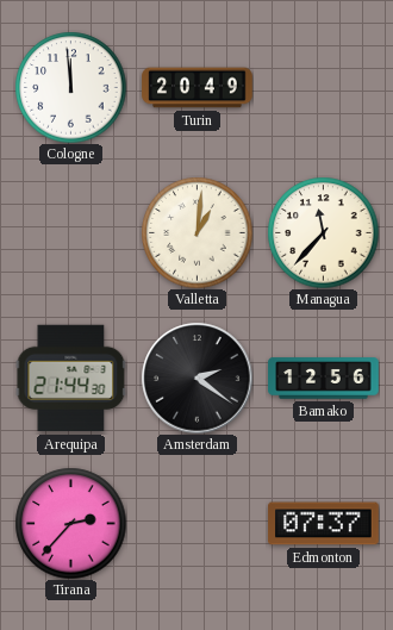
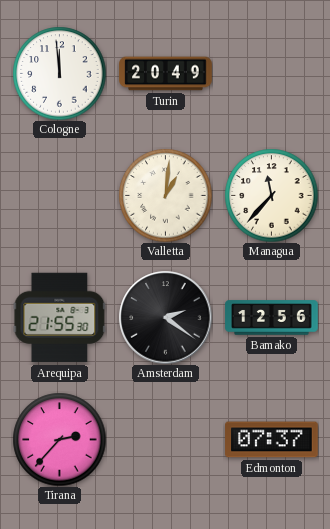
Arequipa: 21:44 -> 21:55 (59, 318)
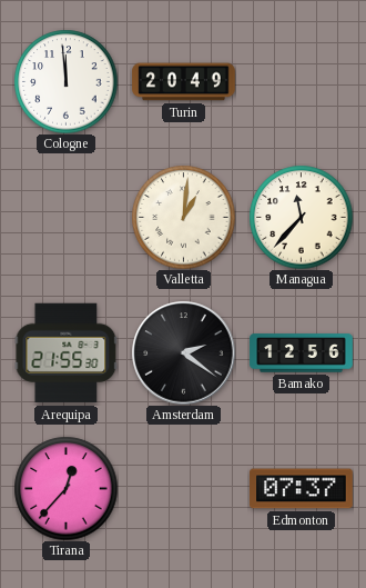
Tirana: 2:37 -> 12:37 (65, 488)
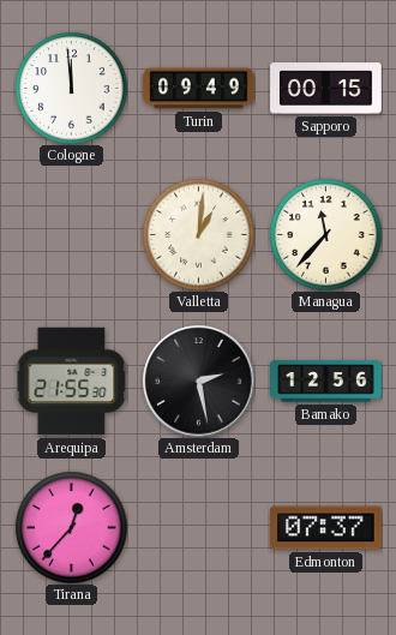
Turin: 20:49 -> 09:49 (199, 89)
Sapporo: none -> 00:15 (326, 89)
Amsterdam: 2:21 -> 2:28 (198, 381)
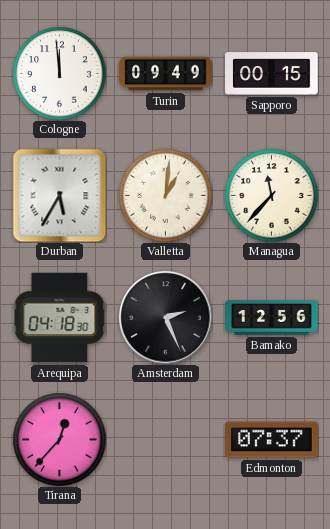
Durban: none -> 5:35 (59, 195)
Arequipa: 21:55 -> 04:18 (59, 318)
Amsterdam: 2:28 -> 2:26 (165, 317)
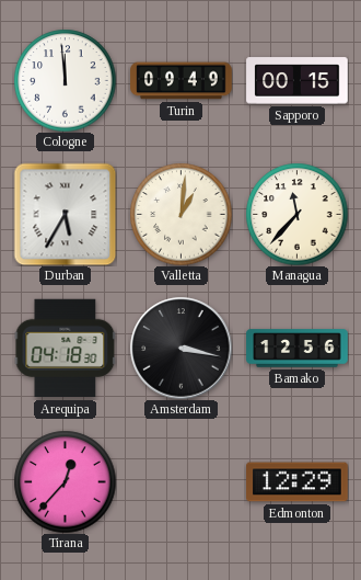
Amsterdam: 2:26 -> 3:17 (180, 348)
Edmonton: 07:37 -> 12:29 (298, 482)
